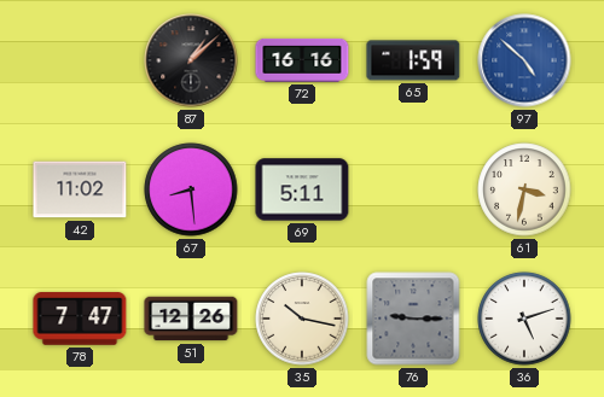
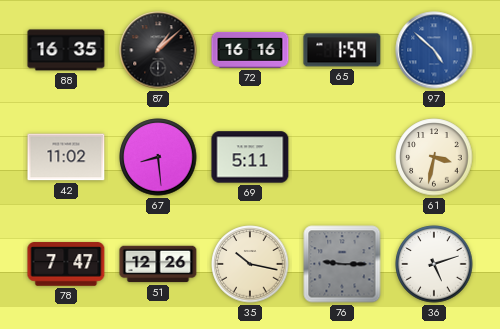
88: none -> 16:35 (66, 50)
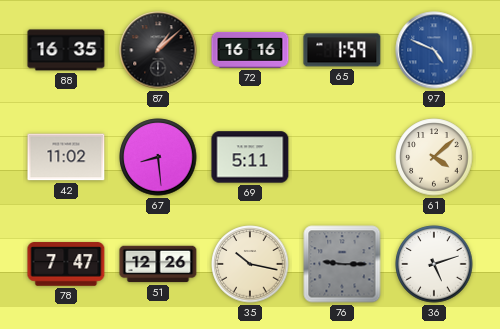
97: 4:52 -> 4:49 (434, 50)
61: 3:32 -> 4:08 (434, 157)
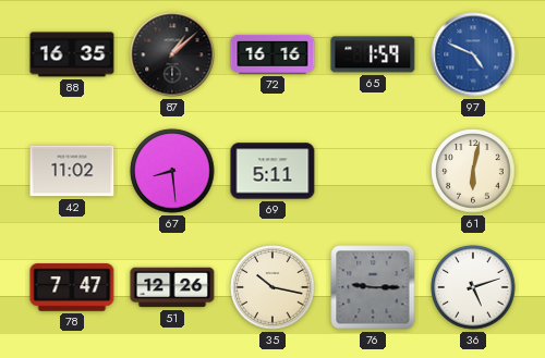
61: 4:08 -> 6:02 (473, 171)
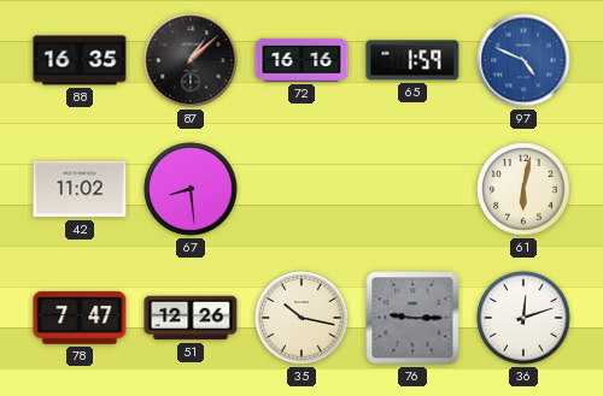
69: 5:11 -> none (272, 171)
36: 5:12 -> 12:12 (523, 318)
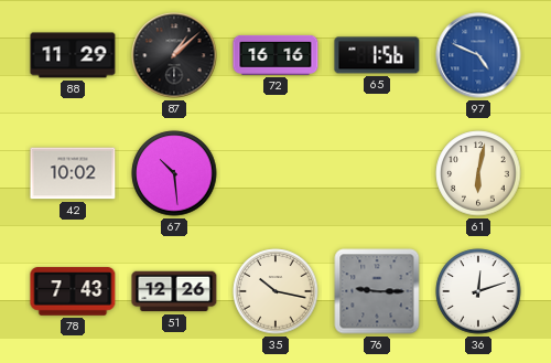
88: 16:35 -> 11:29 (73, 55)
65: 1:59 -> 1:56 (377, 55)
42: 11:02 -> 10:02 (73, 173)
67: 8:29 -> 10:29 (174, 173)
78: 7:47 -> 7:43 (73, 291)
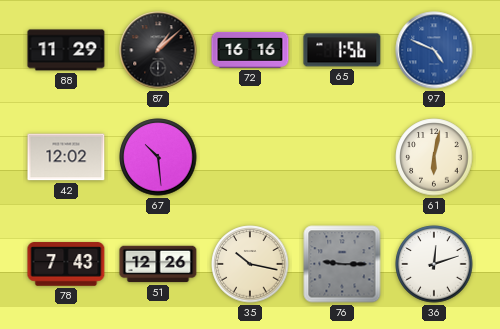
42: 10:02 -> 12:02 (66, 157)
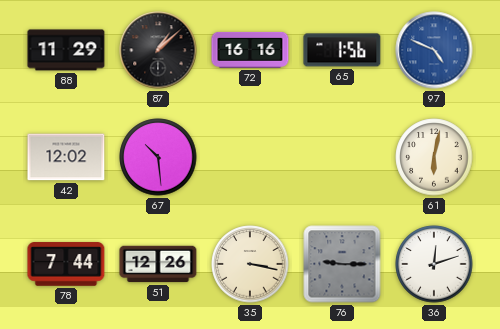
78: 7:43 -> 7:44 (66, 264)
35: 10:17 -> 3:17 (250, 264)
